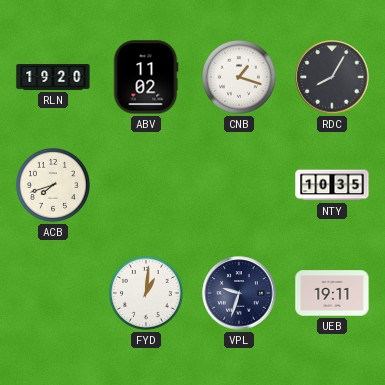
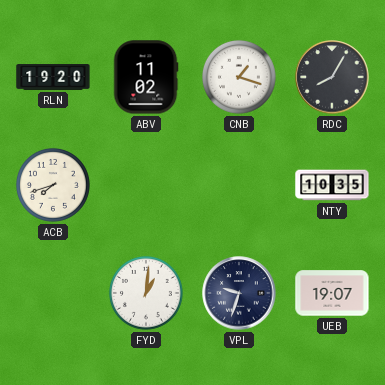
UEB: 19:11 -> 19:07 (332, 293)
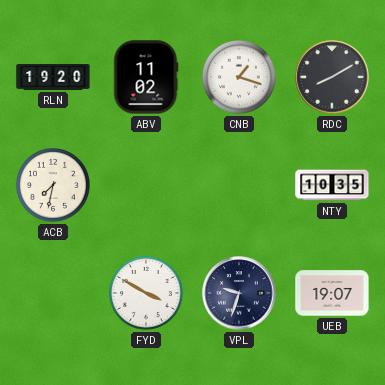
RDC: 8:05 -> 8:10 (332, 77)
ACB: 7:42 -> 7:32 (53, 185)
FYD: 1:01 -> 3:50 (146, 293)
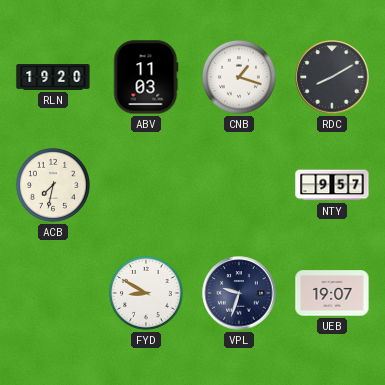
ABV: 11:02 -> 11:03 (146, 77)
NTY: 10:35 -> 9:57 (332, 185)
FYD: 3:50 -> 8:50 (146, 293)
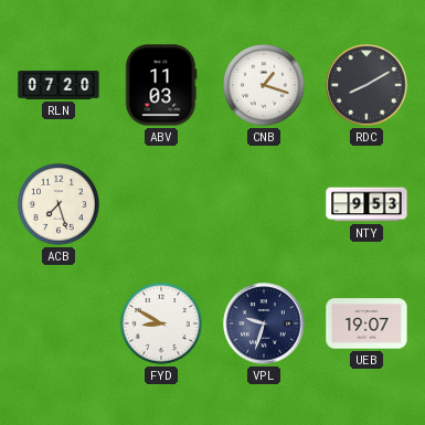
RLN: 19:20 -> 07:20 (59, 86)
ACB: 7:32 -> 7:27 (59, 204)
NTY: 9:57 -> 9:53 (366, 204)
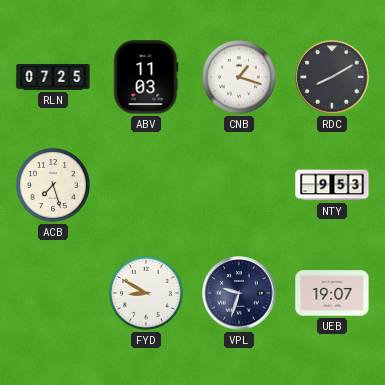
RLN: 07:20 -> 07:25 (53, 78)
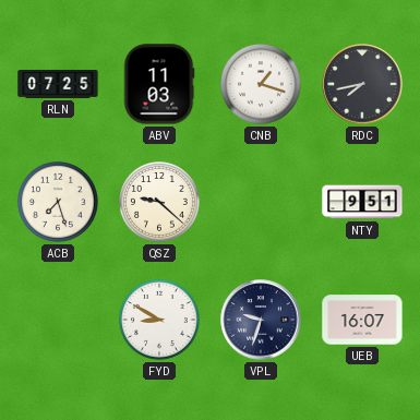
RDC: 8:10 -> 7:43 (362, 84)
QSZ: none -> 9:22 (159, 202)
NTY: 9:53 -> 9:51 (362, 202)
UEB: 19:07 -> 16:07 (362, 320)
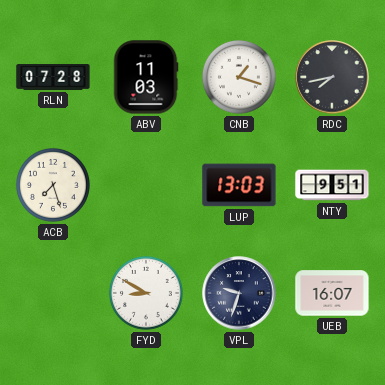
RLN: 07:25 -> 07:28 (53, 78)
QSZ: 9:22 -> none (159, 202)
LUP: none -> 13:03 (239, 185)
